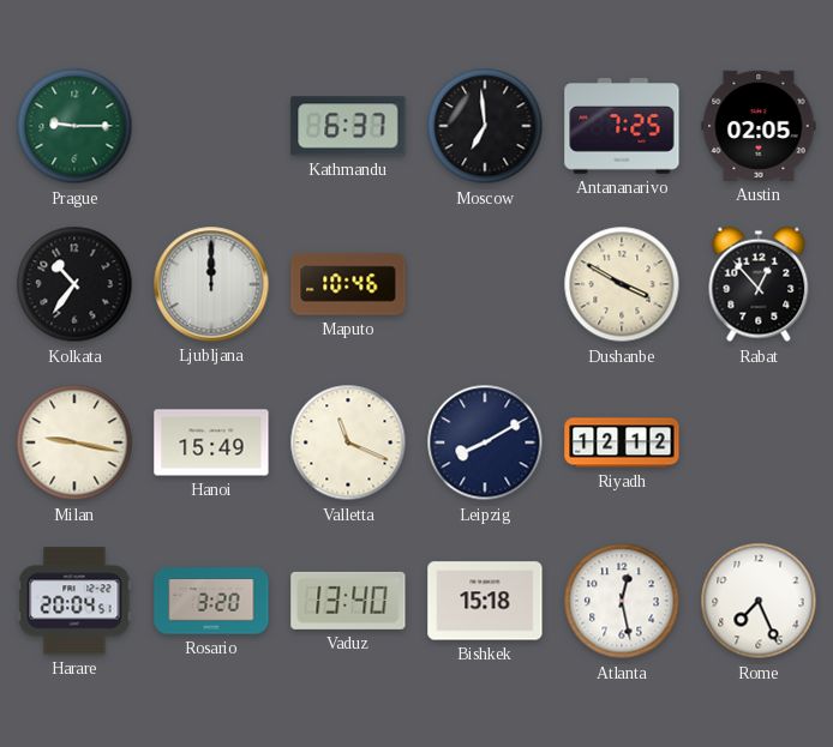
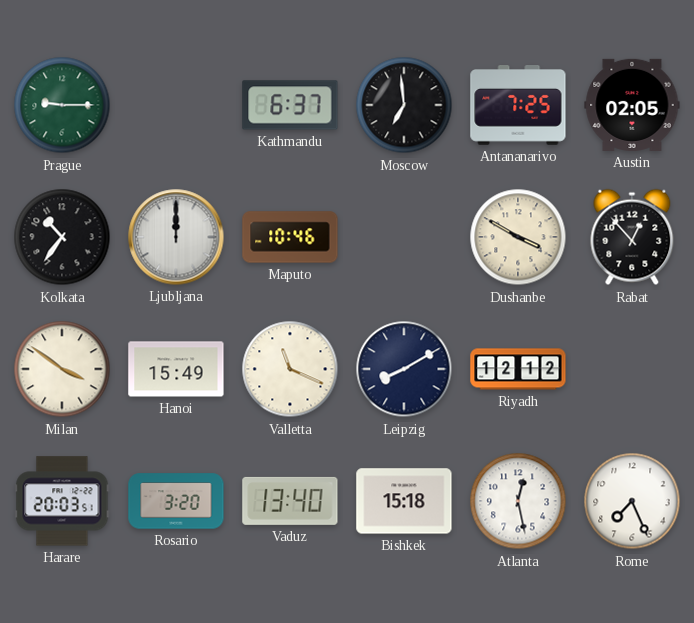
Milan: 9:17 -> 3:51 (62, 369)
Harare: 20:04 -> 20:03 (62, 501)
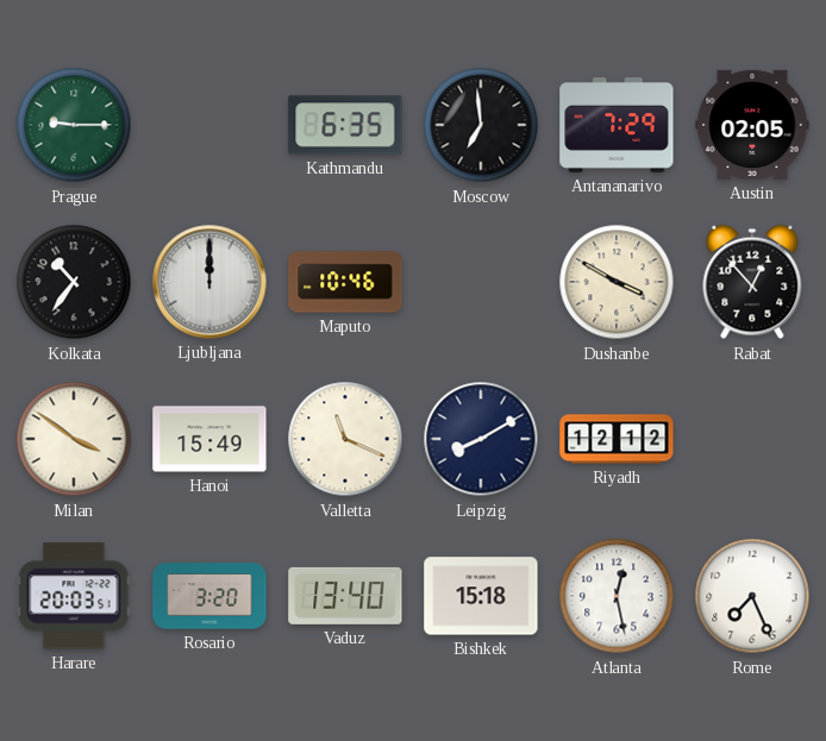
Kathmandu: 6:37 -> 6:35 (345, 125)
Antananarivo: 7:25 -> 7:29 (617, 126)
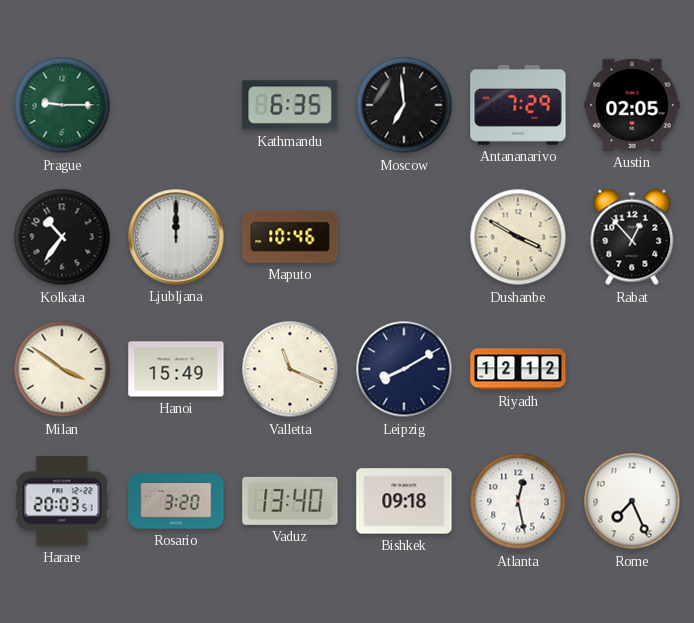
Bishkek: 15:18 -> 09:18 (404, 501)
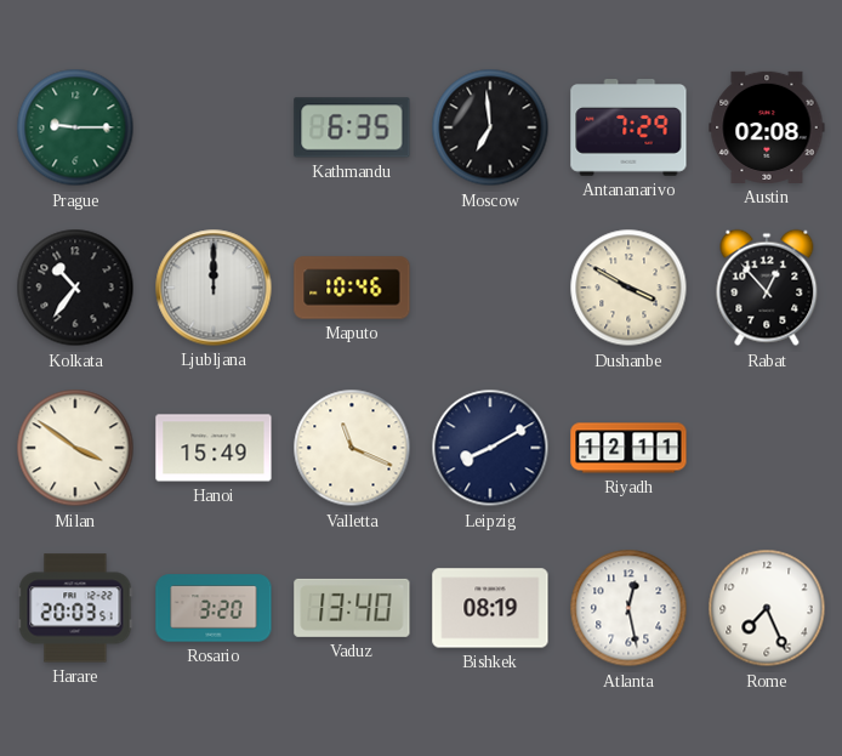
Austin: 02:05 -> 02:08 (767, 127)
Riyadh: 12:12 -> 12:11 (628, 448)
Bishkek: 09:18 -> 08:19 (490, 608)
